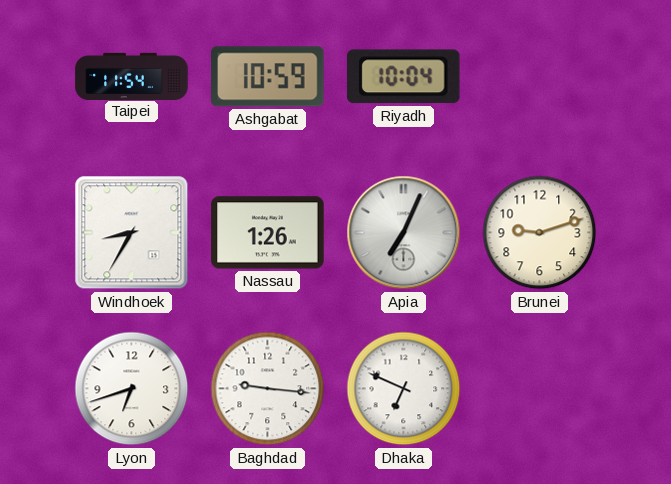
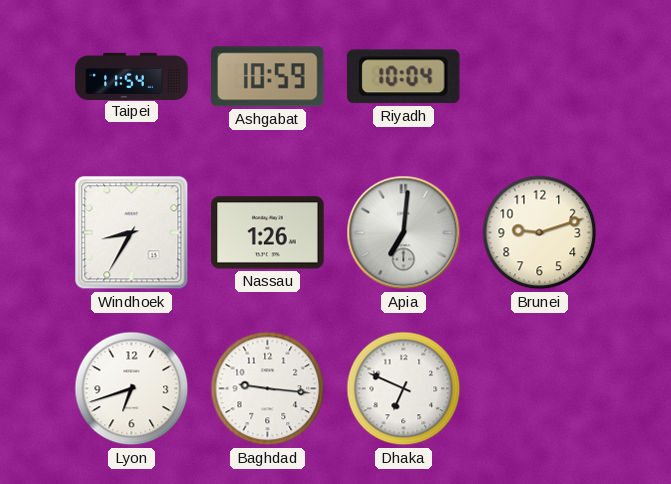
Apia: 7:04 -> 7:01 (404, 233)
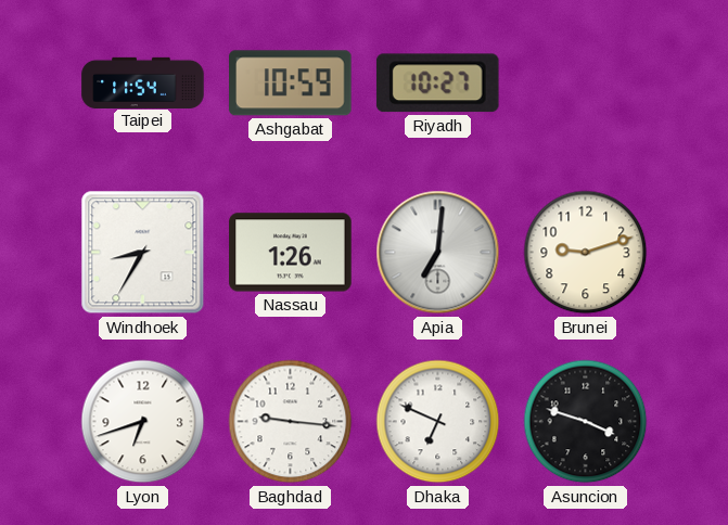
Riyadh: 10:04 -> 10:27 (437, 84)
Asuncion: none -> 3:48 (586, 422)
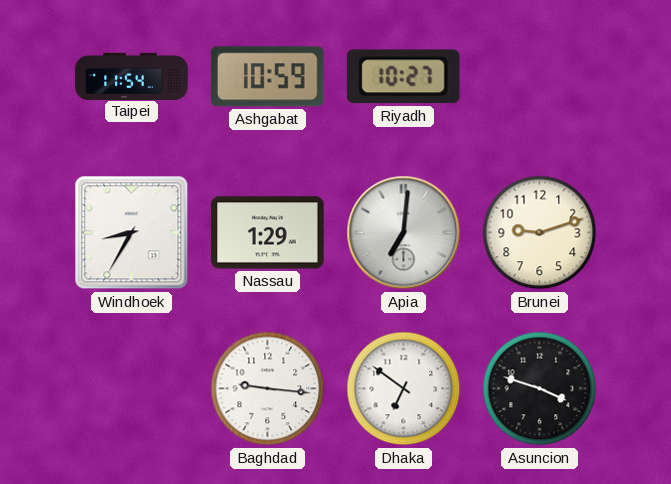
Nassau: 1:26 -> 1:29 (268, 233)
Lyon: 6:42 -> none (143, 422)
Dhaka: 6:49 -> 6:51 (404, 389)
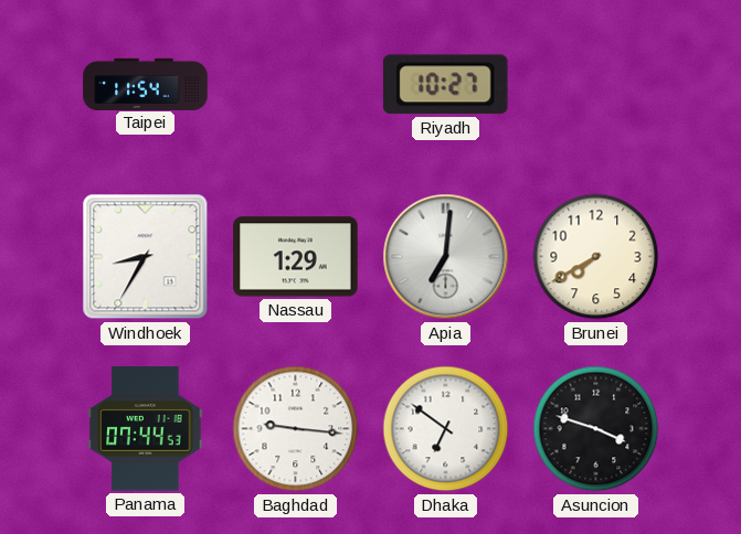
Ashgabat: 10:59 -> none (268, 77)
Brunei: 9:12 -> 7:40 (596, 257)
Panama: none -> 07:44 (146, 429)
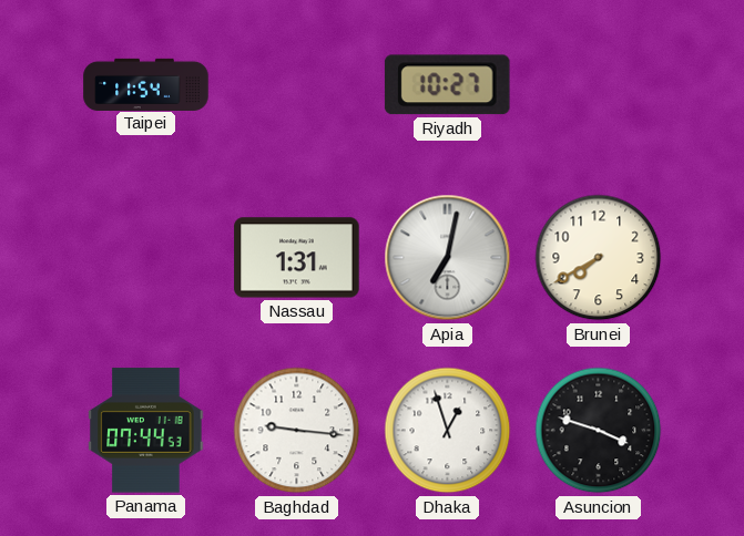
Windhoek: 8:35 -> none (146, 257)
Nassau: 1:29 -> 1:31 (297, 258)
Apia: 7:01 -> 7:02 (448, 258)
Dhaka: 6:51 -> 12:57 (448, 431)
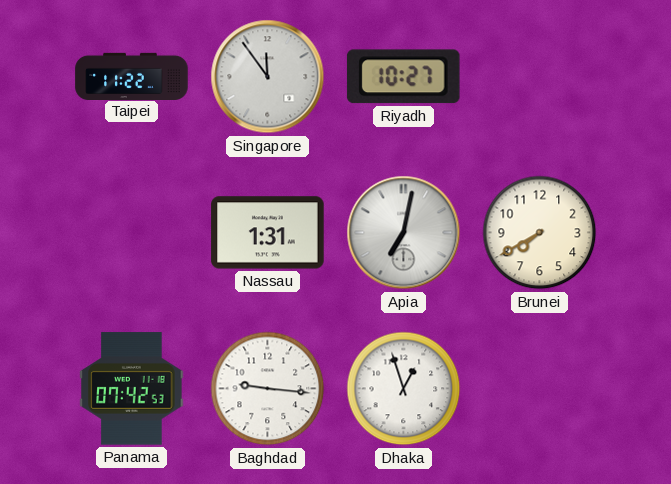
Taipei: 11:54 -> 11:22 (132, 76)
Singapore: none -> 11:54 (268, 77)
Panama: 07:44 -> 07:42 (132, 389)
Asuncion: 3:48 -> none (599, 431)
